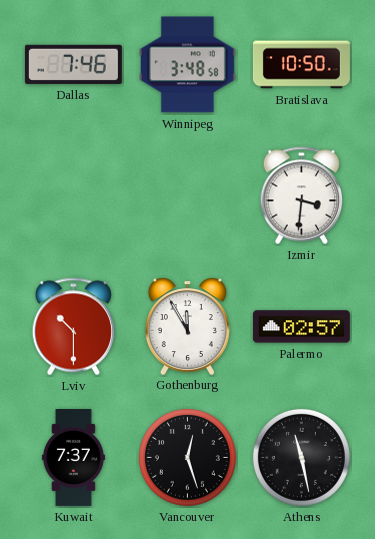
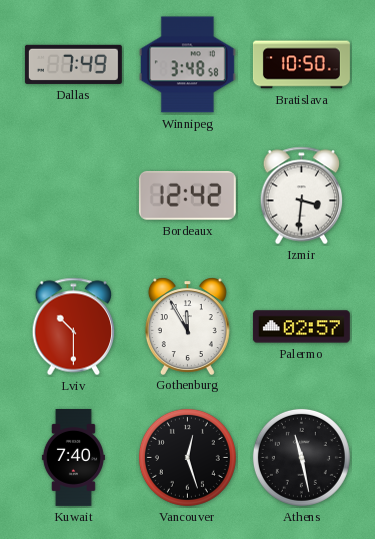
Dallas: 7:46 -> 7:49 (73, 64)
Bordeaux: none -> 12:42 (187, 195)
Kuwait: 7:37 -> 7:40 (73, 457)
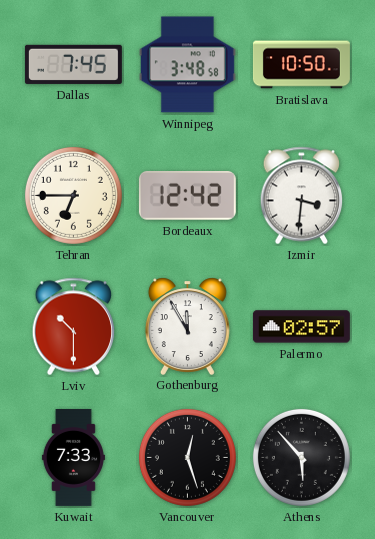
Dallas: 7:49 -> 7:45 (73, 64)
Tehran: none -> 6:45 (73, 195)
Kuwait: 7:40 -> 7:33 (73, 457)
Athens: 11:28 -> 5:53 (301, 457)
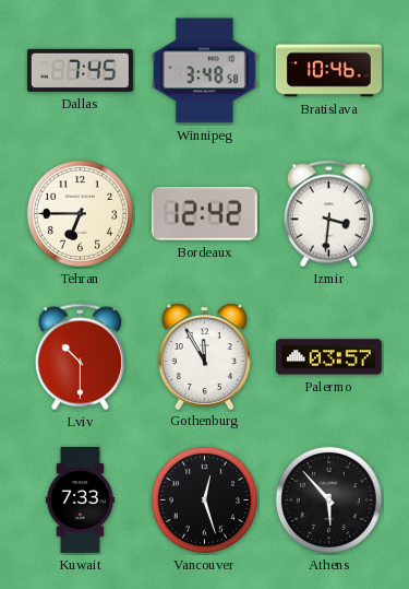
Bratislava: 10:50 -> 10:46 (328, 71)
Palermo: 02:57 -> 03:57 (328, 357)
